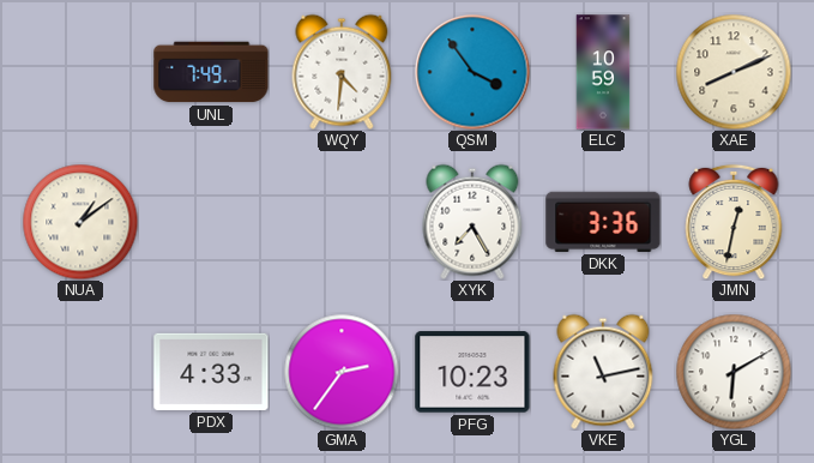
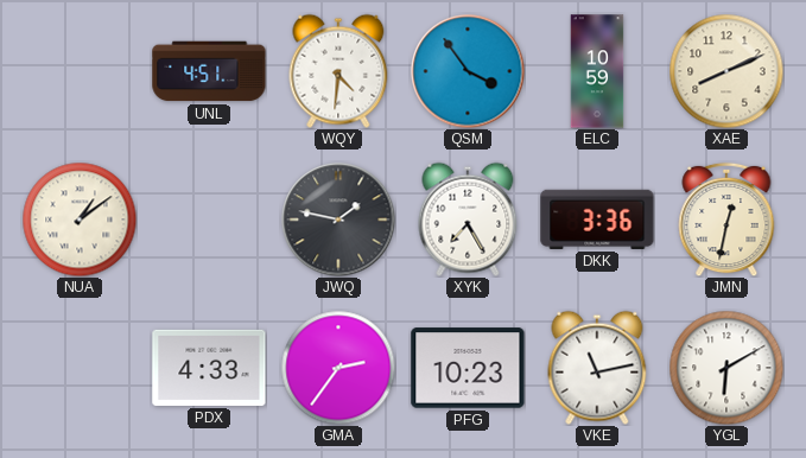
UNL: 7:49 -> 4:51 (209, 71)
JWQ: none -> 1:47 (338, 220)
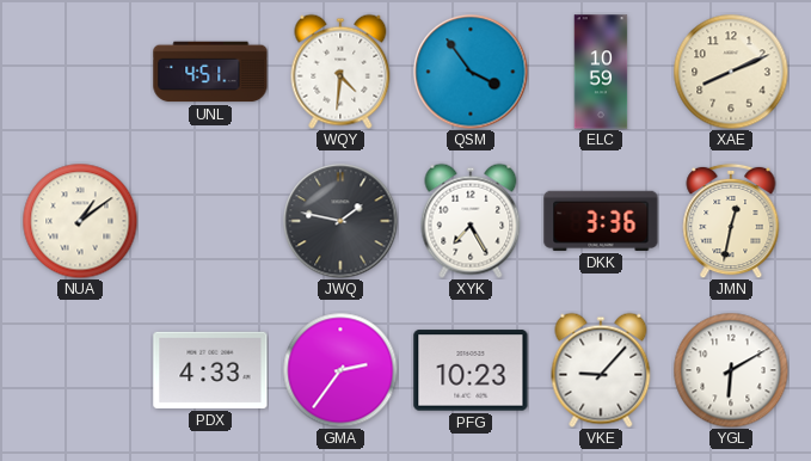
VKE: 11:13 -> 9:07 (601, 370)
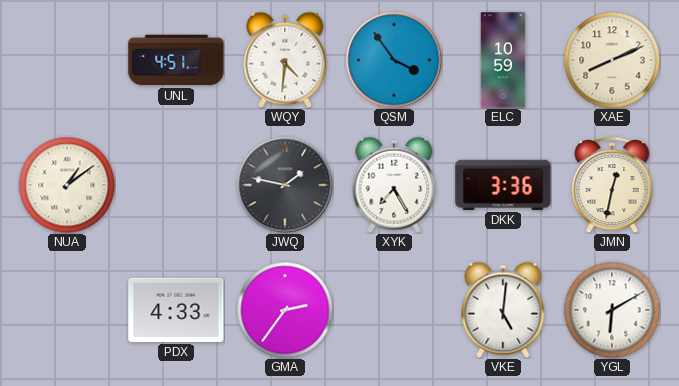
PFG: 10:23 -> none (471, 370)
VKE: 9:07 -> 5:01 (503, 310)
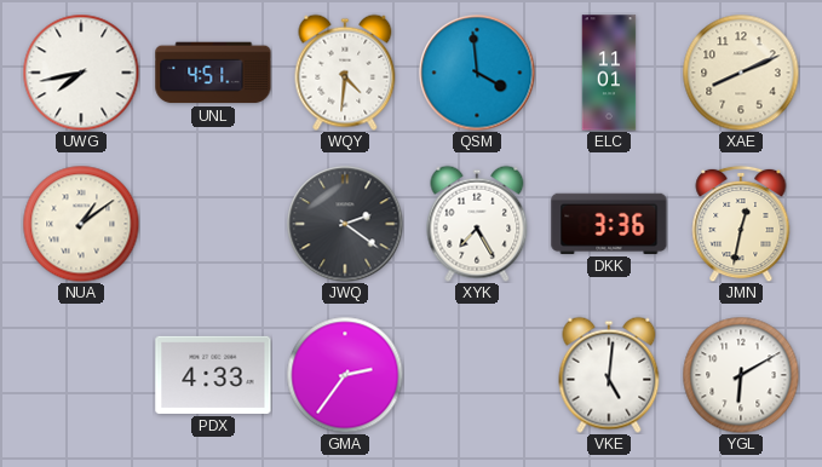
UWG: none -> 7:43 (81, 73)
QSM: 3:54 -> 3:59 (477, 73)
ELC: 10:59 -> 11:01 (609, 73)
JWQ: 1:47 -> 2:21 (345, 224)
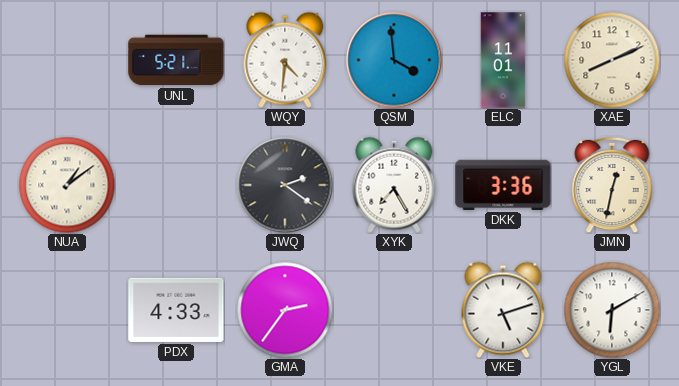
UWG: 7:43 -> none (81, 73)
UNL: 4:51 -> 5:21 (176, 60)
VKE: 5:01 -> 5:12 (503, 310)
